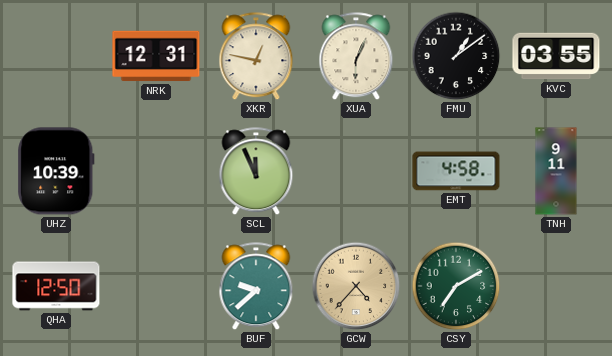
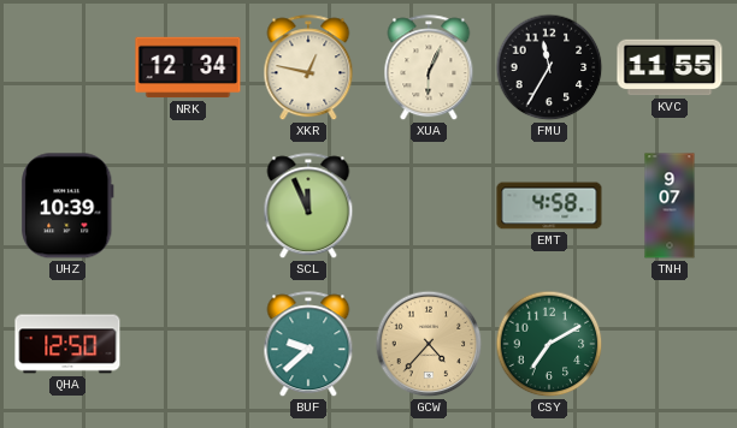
NRK: 12:31 -> 12:34 (188, 67)
FMU: 1:09 -> 11:35 (549, 67)
KVC: 03:55 -> 11:55 (670, 67)
TNH: 9:11 -> 9:07 (670, 206)
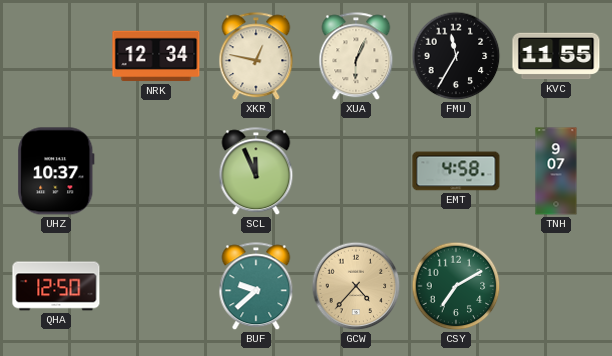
UHZ: 10:39 -> 10:37 (56, 171)
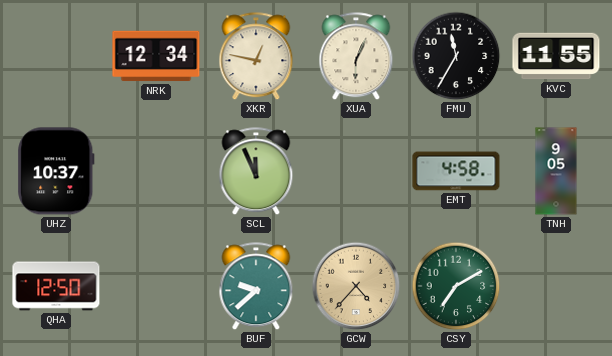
TNH: 9:07 -> 9:05 (556, 171)
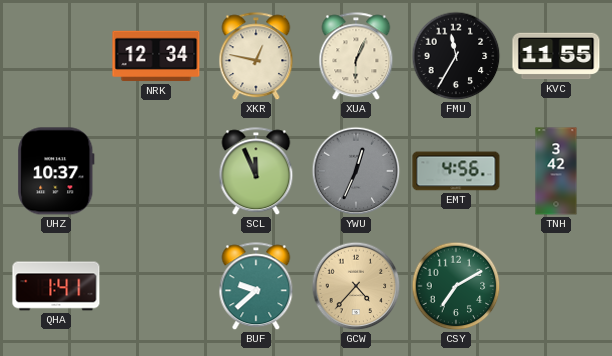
YWU: none -> 12:34 (356, 171)
EMT: 4:58 -> 4:56 (456, 171)
TNH: 9:05 -> 3:42 (556, 171)
QHA: 12:50 -> 1:41 (56, 286)
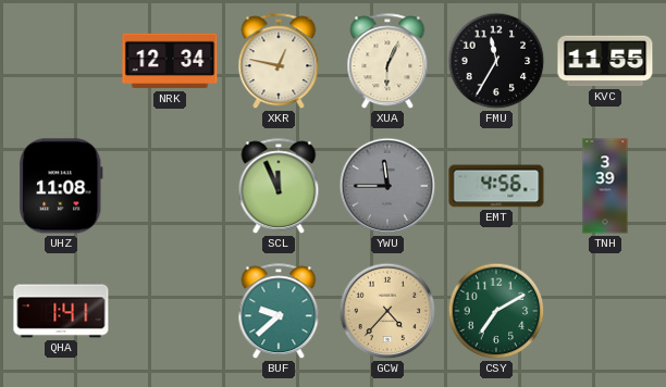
UHZ: 10:37 -> 11:08 (61, 186)
YWU: 12:34 -> 11:45 (387, 186)
TNH: 3:42 -> 3:39 (605, 186)
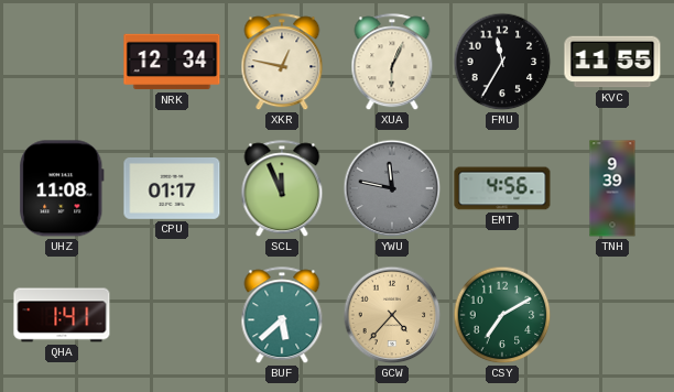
CPU: none -> 01:17 (172, 189)
YWU: 11:45 -> 11:47 (392, 188)
TNH: 3:39 -> 9:39 (612, 188)
BUF: 9:38 -> 5:38 (282, 316)
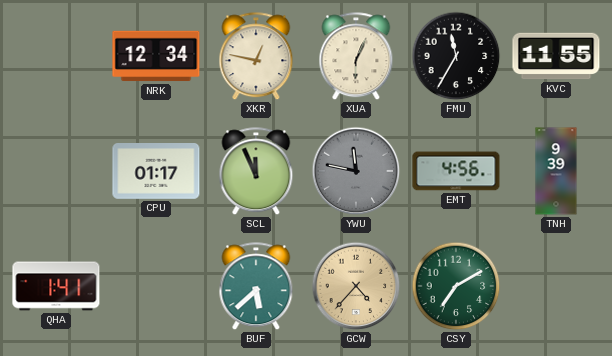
UHZ: 11:08 -> none (62, 188)
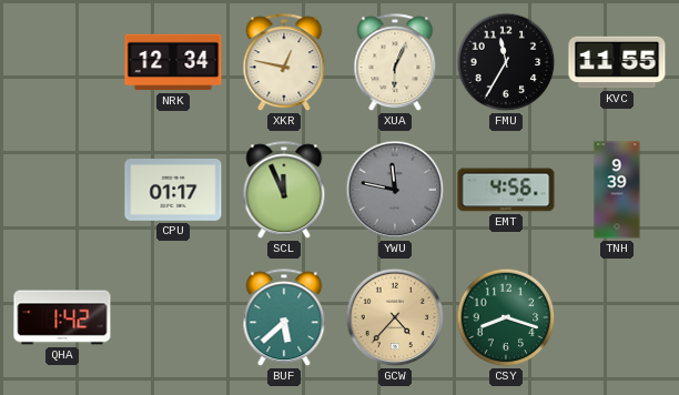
QHA: 1:41 -> 1:42 (62, 317)
CSY: 7:10 -> 8:18 (506, 317)
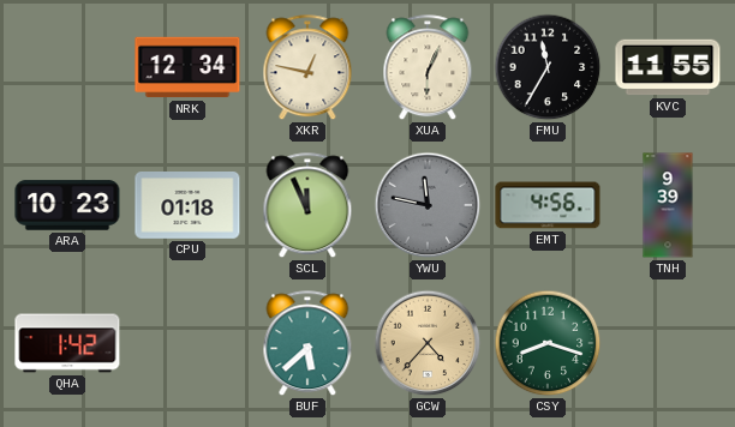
ARA: none -> 10:23 (67, 205)
CPU: 01:17 -> 01:18 (187, 206)
